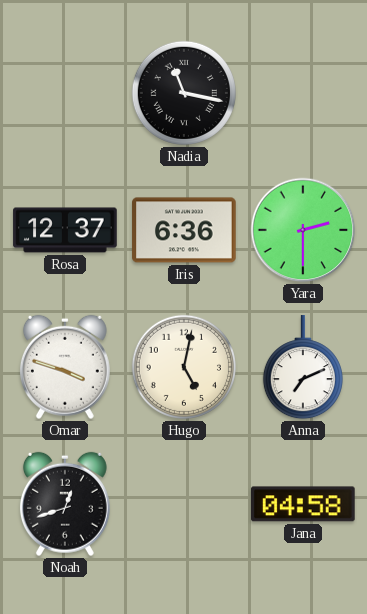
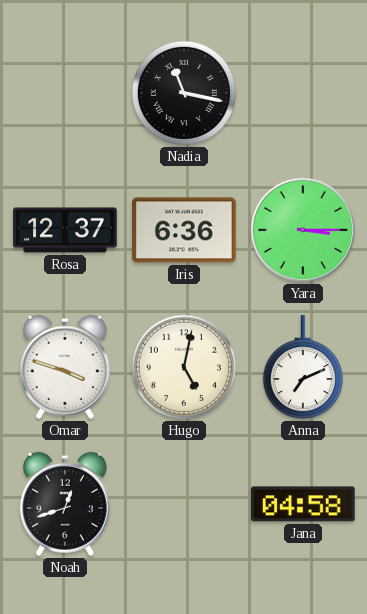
Yara: 2:30 -> 3:15 (303, 230)
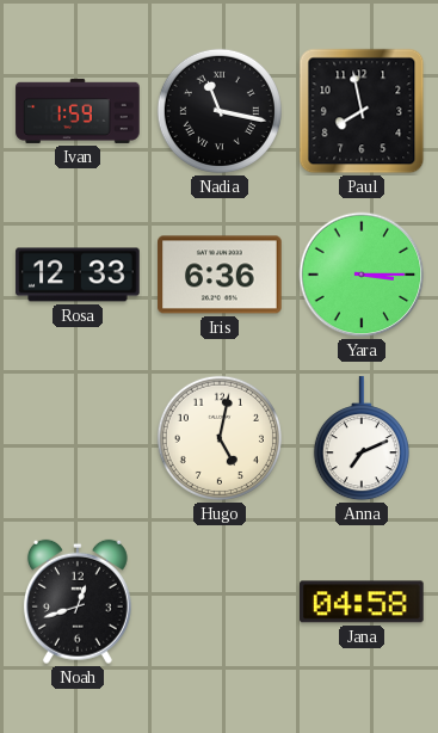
Ivan: none -> 1:59 (78, 111)
Paul: none -> 7:58 (362, 111)
Rosa: 12:37 -> 12:33 (78, 275)
Omar: 3:48 -> none (65, 367)
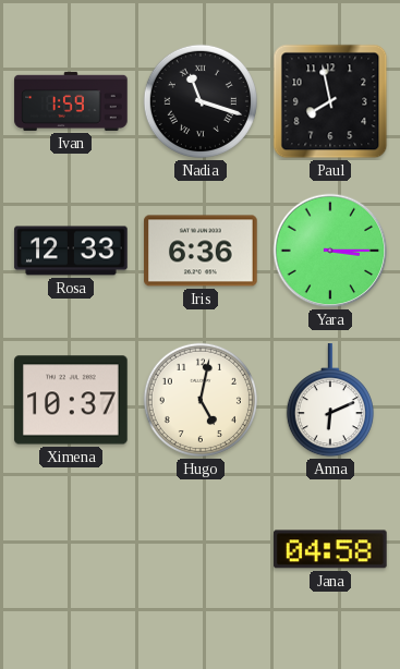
Nadia: 11:17 -> 11:18 (201, 101)
Ximena: none -> 10:37 (71, 400)
Anna: 7:11 -> 6:11 (330, 401)
Noah: 12:42 -> none (78, 602)
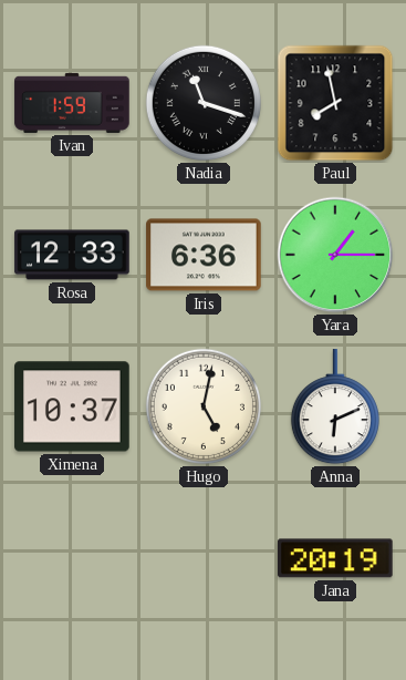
Yara: 3:15 -> 1:15 (335, 255)
Jana: 04:58 -> 20:19 (336, 558)
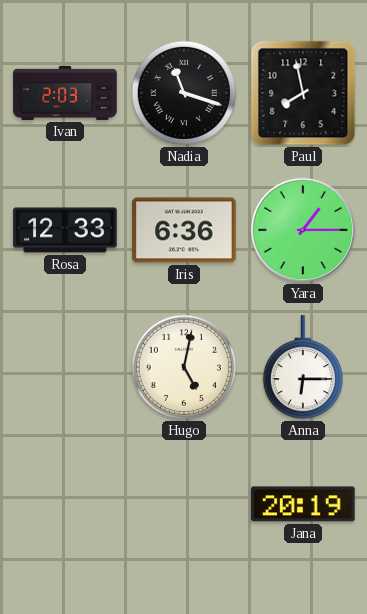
Ivan: 1:59 -> 2:03 (65, 93)
Ximena: 10:37 -> none (72, 406)
Anna: 6:11 -> 6:15 (303, 368)
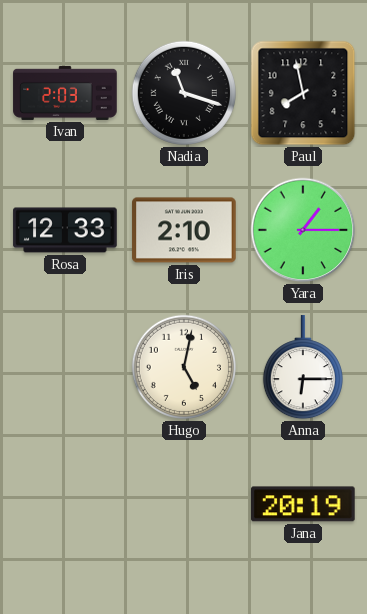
Iris: 6:36 -> 2:10 (184, 230)
